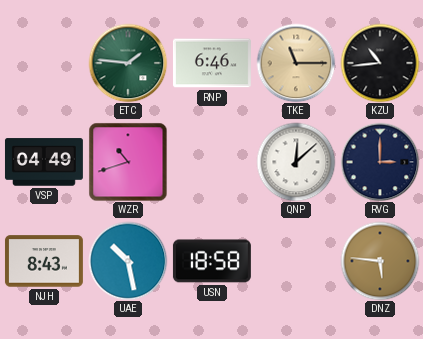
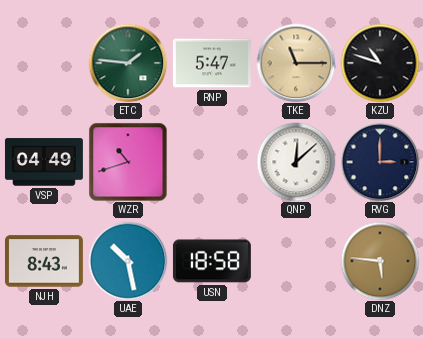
RNP: 6:46 -> 5:47 (212, 63)
KZU: 10:44 -> 10:48 (380, 63)
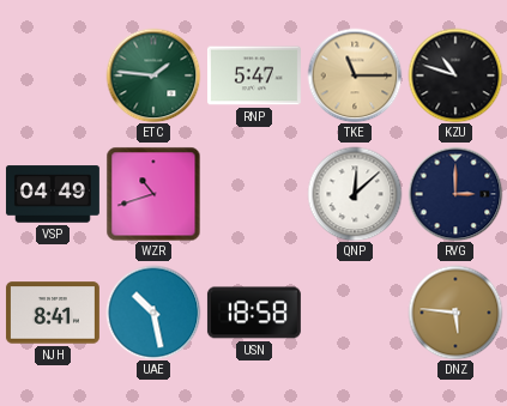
NJH: 8:43 -> 8:41 (53, 313)
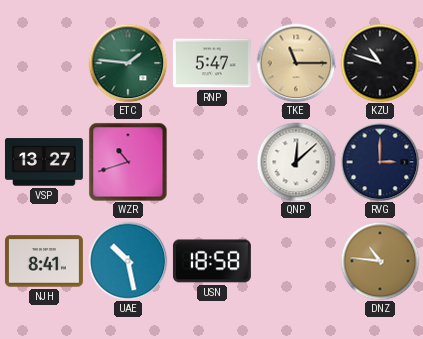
VSP: 04:49 -> 13:27 (44, 162)
DNZ: 5:46 -> 10:46 (380, 261)
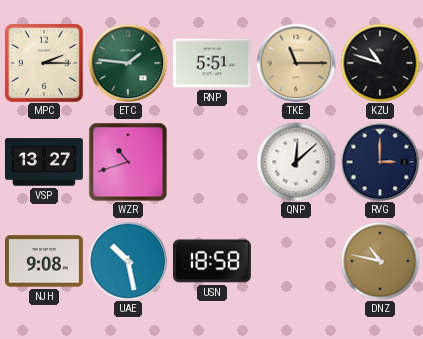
MPC: none -> 2:15 (44, 63)
RNP: 5:47 -> 5:51 (212, 63)
NJH: 8:41 -> 9:08 (44, 261)
DNZ: 10:46 -> 10:47 (380, 261)
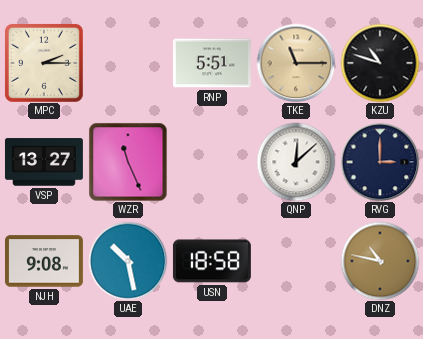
ETC: 1:46 -> none (128, 63)
WZR: 10:42 -> 11:26 (128, 162)
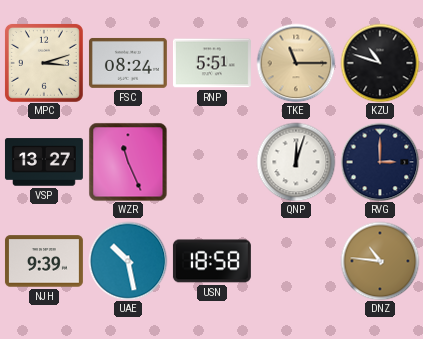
MPC: 2:15 -> 3:12 (44, 63)
FSC: none -> 08:24 (128, 63)
QNP: 12:08 -> 12:03 (296, 162)
NJH: 9:08 -> 9:39 (44, 261)
DNZ: 10:47 -> 10:46 (380, 261)
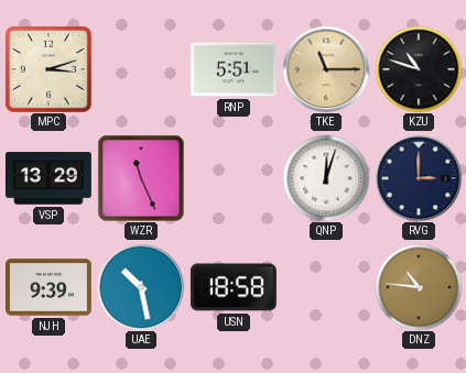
FSC: 08:24 -> none (128, 63)
VSP: 13:27 -> 13:29 (48, 178)
